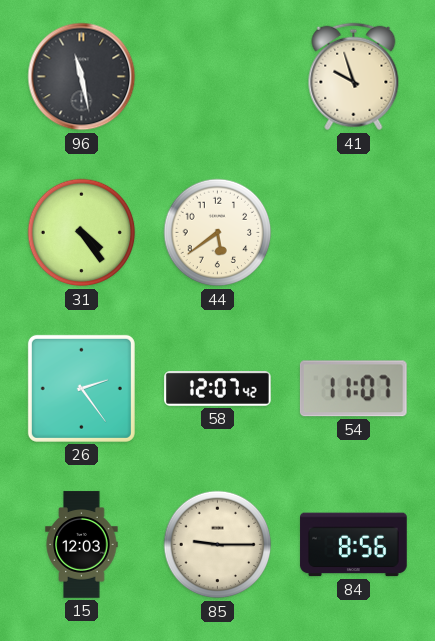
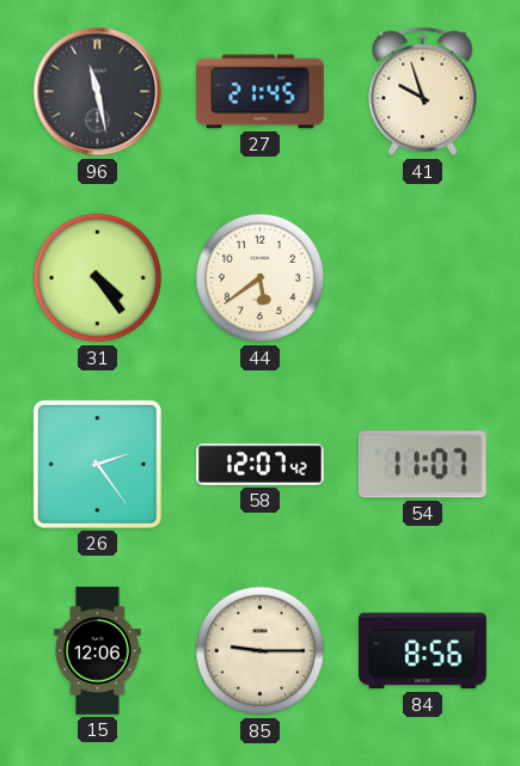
27: none -> 21:45 (261, 92)
15: 12:03 -> 12:06 (98, 651)
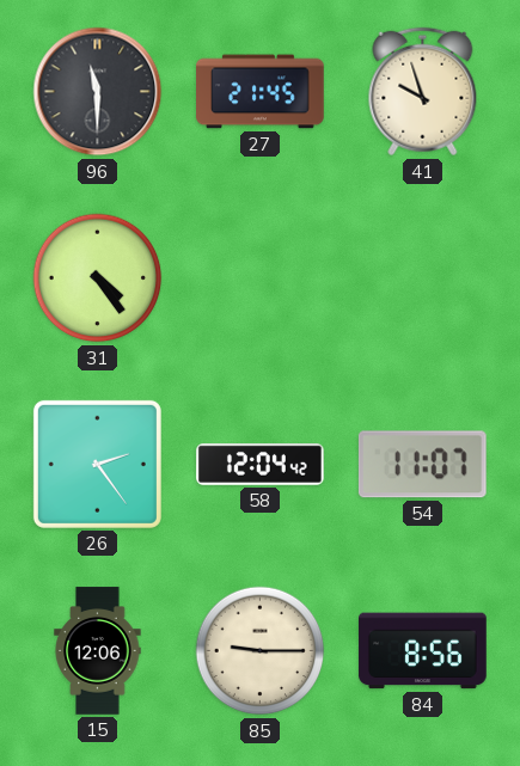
96: 11:28 -> 11:30 (98, 92)
44: 5:39 -> none (261, 278)
58: 12:07 -> 12:04 (261, 465)
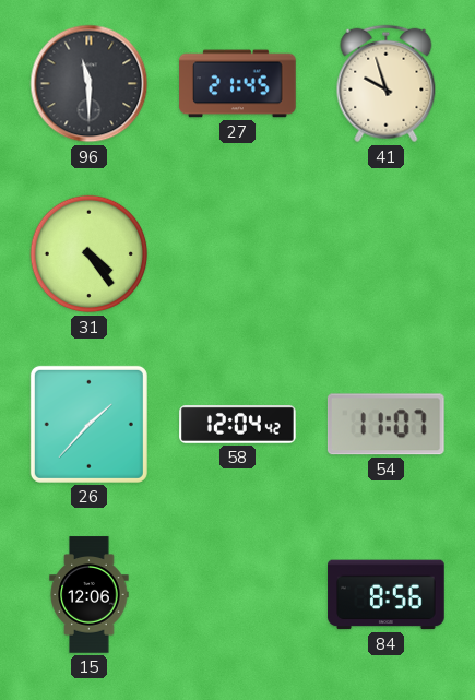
26: 2:24 -> 1:37 (88, 424)
85: 9:15 -> none (261, 651)
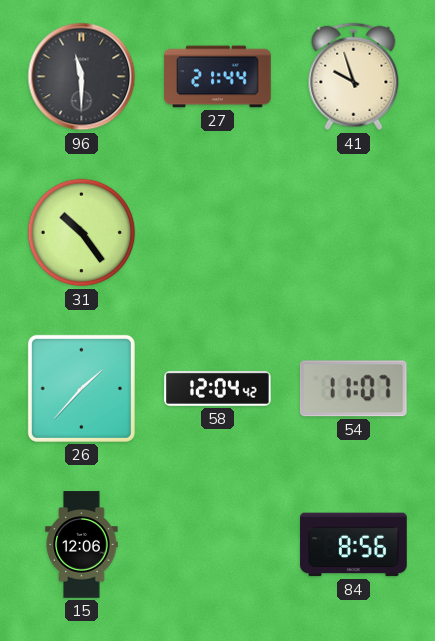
27: 21:45 -> 21:44 (218, 77)
31: 4:24 -> 10:24 (82, 233)
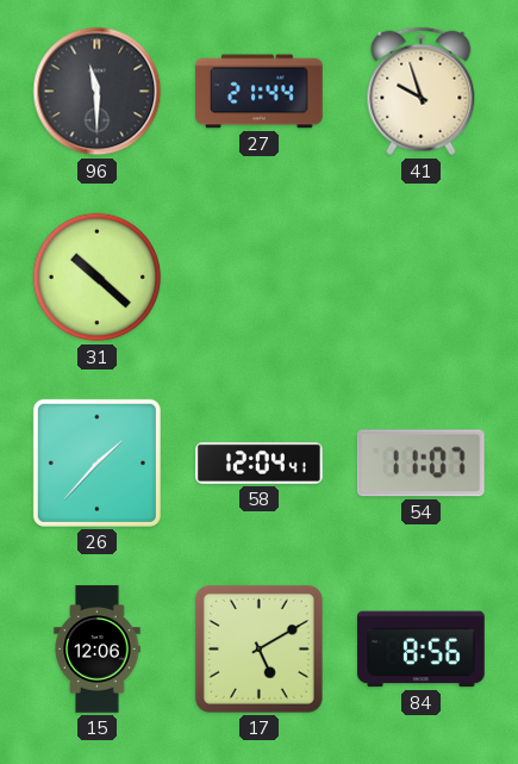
31: 10:24 -> 10:22 (98, 278)
58: 12:04:42 -> 12:04:41 (260, 464)
17: none -> 5:10 (258, 648)
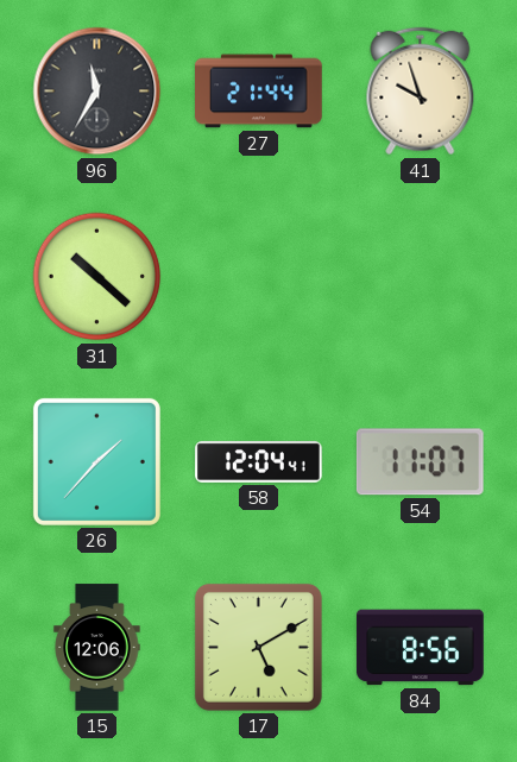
96: 11:30 -> 11:35 (97, 92)
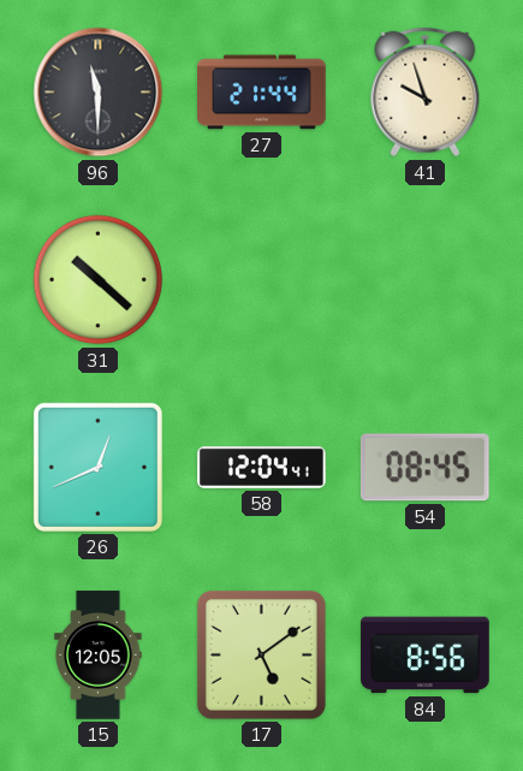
96: 11:35 -> 11:30 (99, 93)
26: 1:37 -> 12:41 (97, 467)
54: 11:07 -> 08:45 (424, 468)
15: 12:06 -> 12:05 (99, 656)
17: 5:10 -> 5:09 (261, 654)
